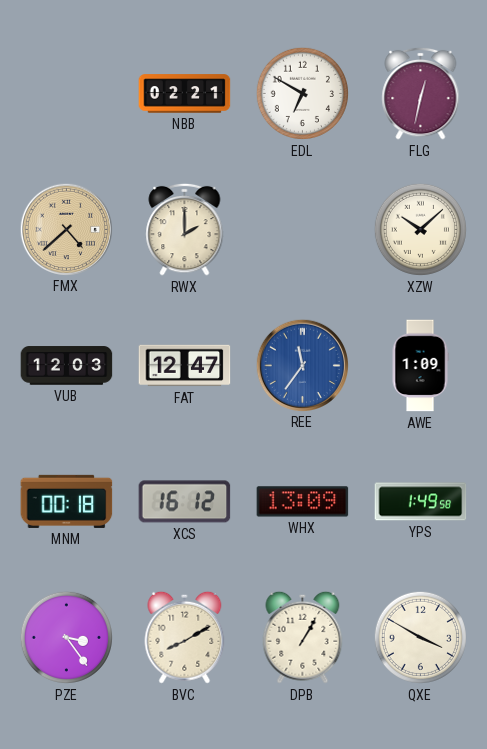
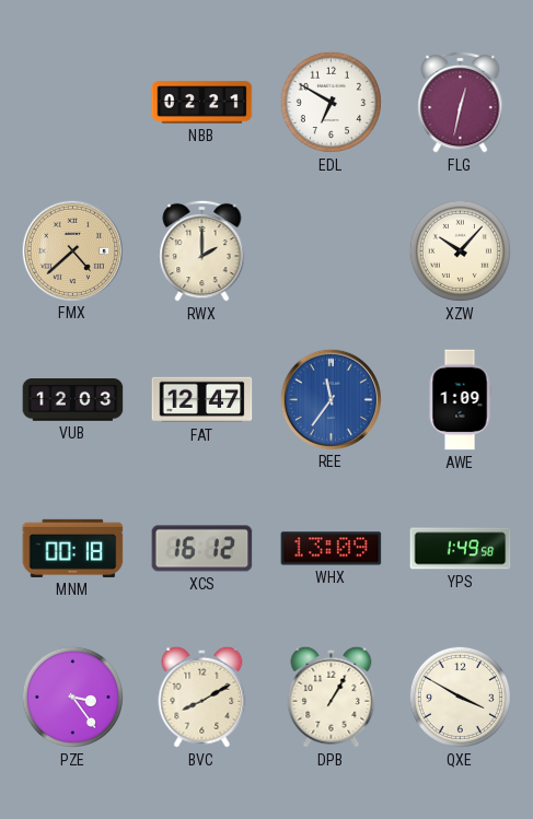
XZW: 10:08 -> 10:07 (460, 250)
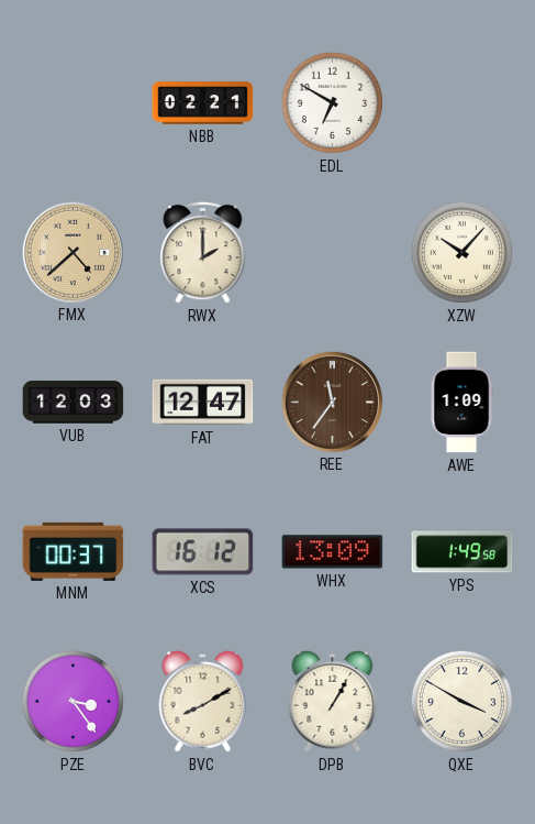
FLG: 12:32 -> none (461, 102)
REE dial: blue -> brown (332, 402)
MNM: 00:18 -> 00:37 (74, 551)
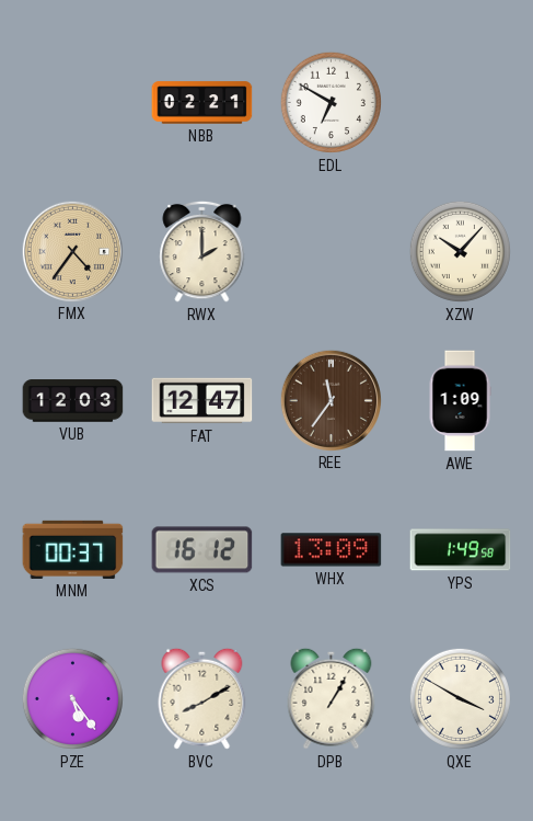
FMX: 4:38 -> 4:36 (72, 251)
PZE: 3:24 -> 5:24 (72, 698)
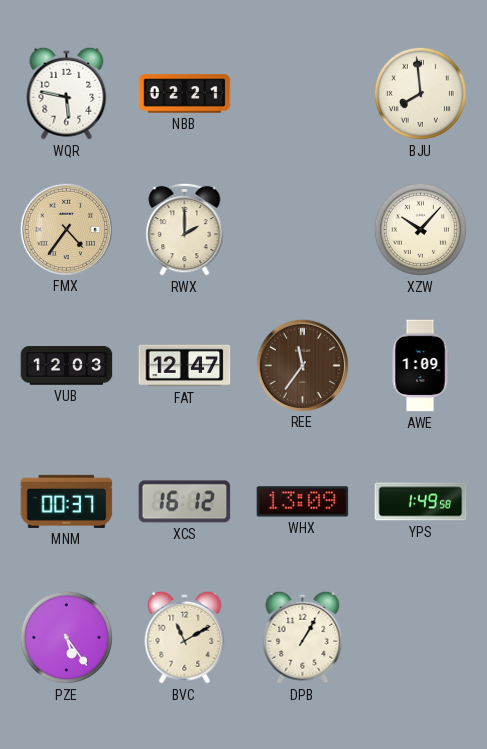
WQR: none -> 5:47 (67, 93)
EDL: 6:50 -> none (331, 102)
BJU: none -> 7:59 (420, 93)
BVC: 8:10 -> 11:10 (185, 637)
QXE: 3:50 -> none (460, 698)
